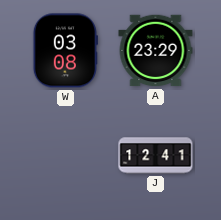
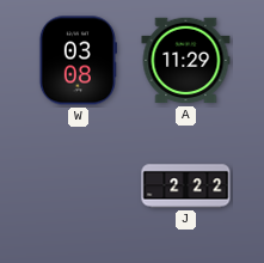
A: 23:29 -> 11:29 (186, 61)
J: 12:41 -> 2:22 (186, 186)
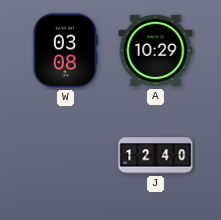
A: 11:29 -> 10:29 (156, 51)
J: 2:22 -> 12:40 (156, 156)
